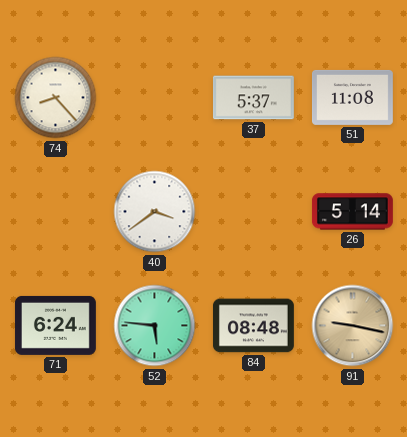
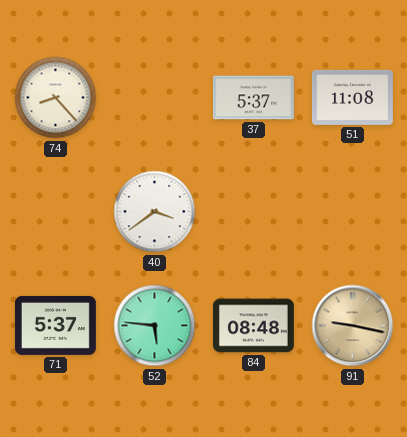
26: 5:14 -> none (353, 212)
71: 6:24 -> 5:37 (55, 325)
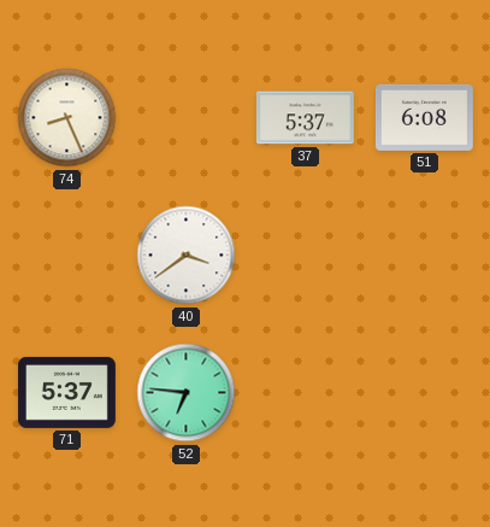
74: 8:23 -> 8:26 (67, 118)
51: 11:08 -> 6:08 (424, 117)
52: 5:46 -> 6:46 (187, 393)
84: 08:48 -> none (253, 326)
91: 9:17 -> none (353, 326)
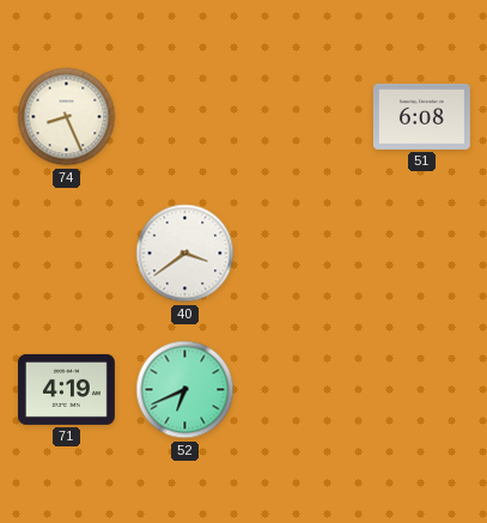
37: 5:37 -> none (305, 118)
71: 5:37 -> 4:19 (66, 389)
52: 6:46 -> 6:41 (185, 390)
